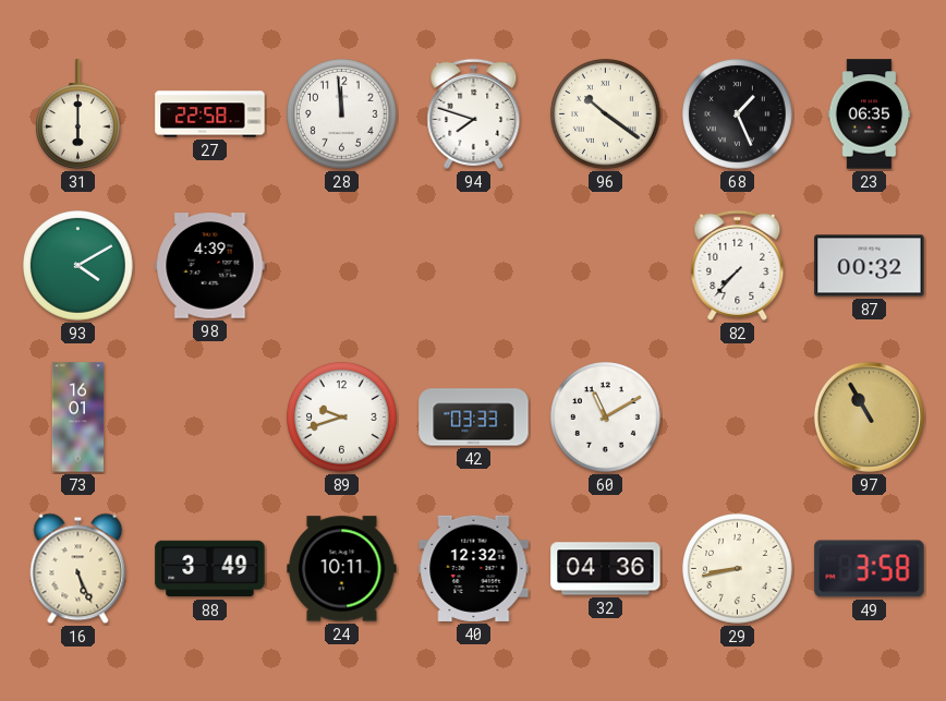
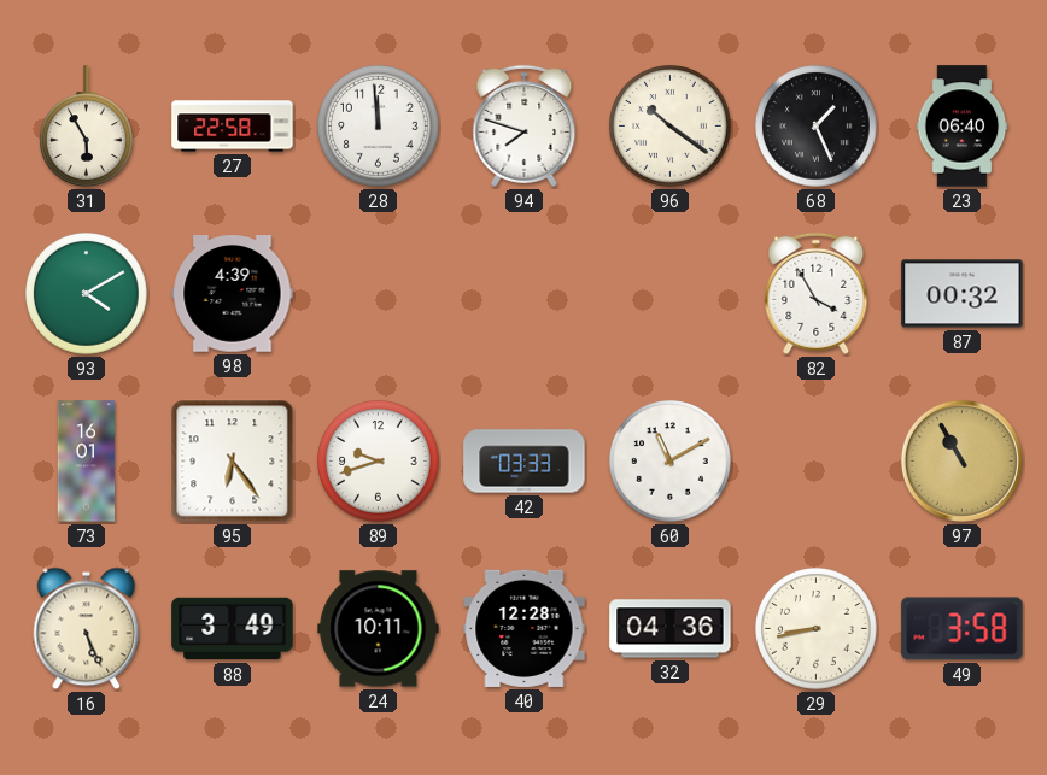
31: 6:00 -> 5:55 (87, 127)
23: 06:35 -> 06:40 (963, 127)
82: 7:37 -> 3:55 (817, 293)
95: none -> 6:24 (233, 462)
40: 12:32 -> 12:28 (525, 628)
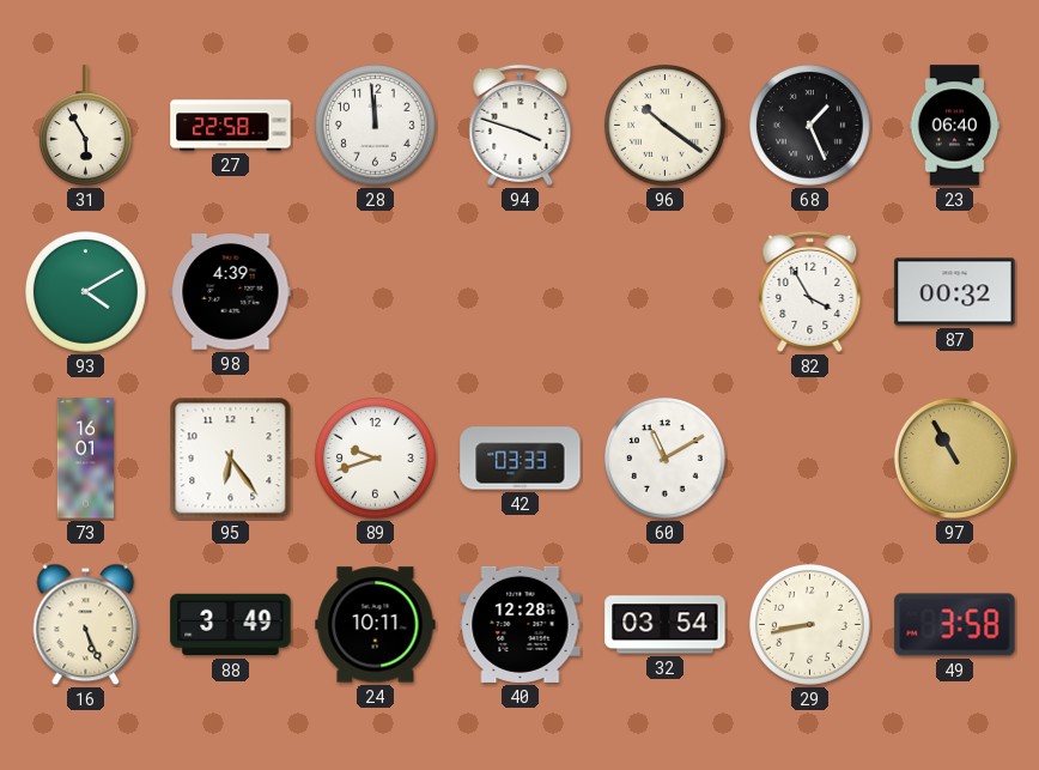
94: 7:48 -> 3:48 (521, 125)
32: 04:36 -> 03:54 (666, 625)
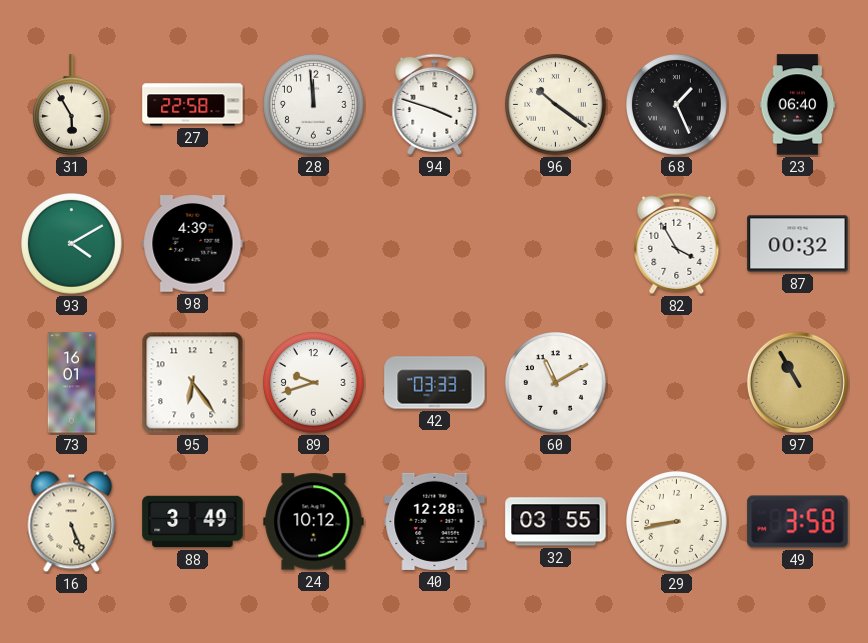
24: 10:11 -> 10:12 (314, 522)
32: 03:54 -> 03:55 (556, 522)
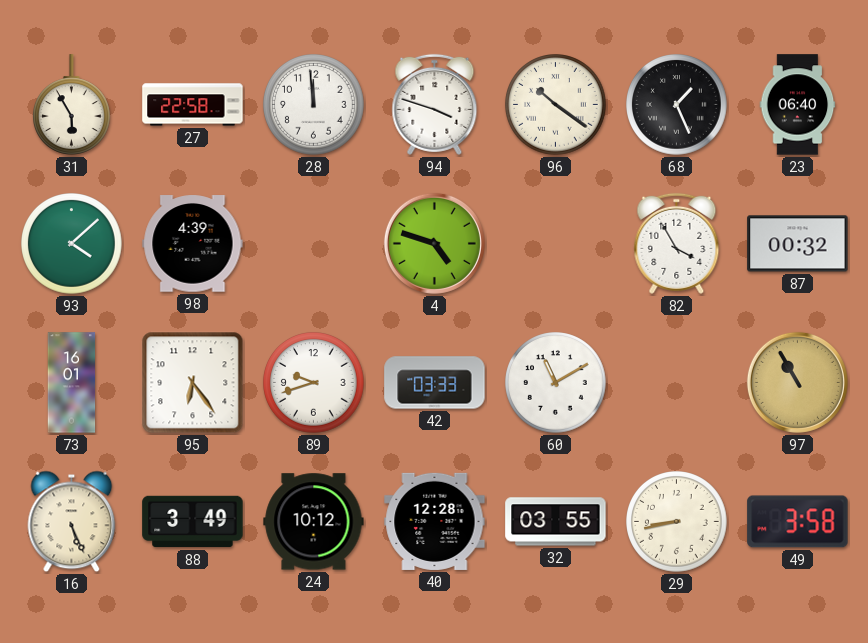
93: 4:10 -> 4:08 (72, 244)
4: none -> 4:48 (434, 243)
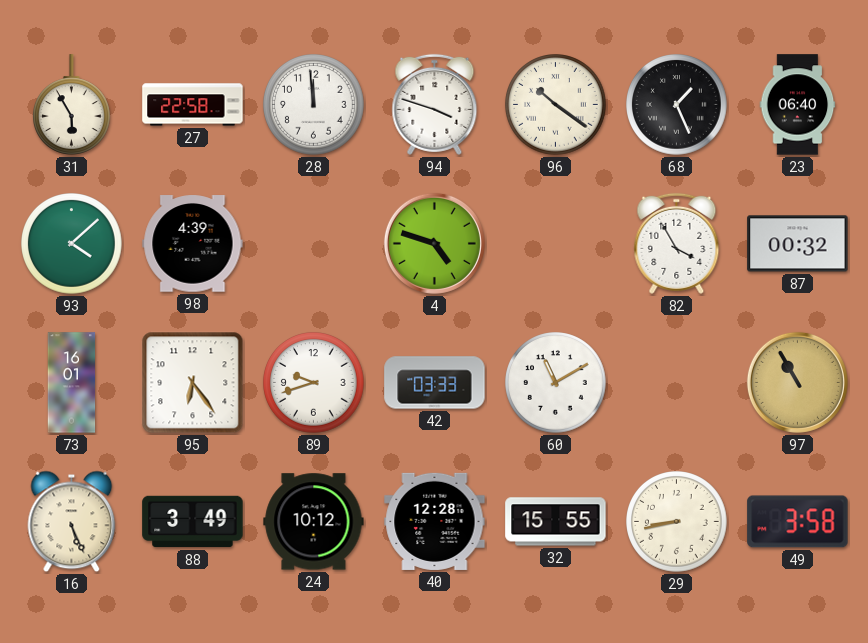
32: 03:55 -> 15:55 (556, 522)
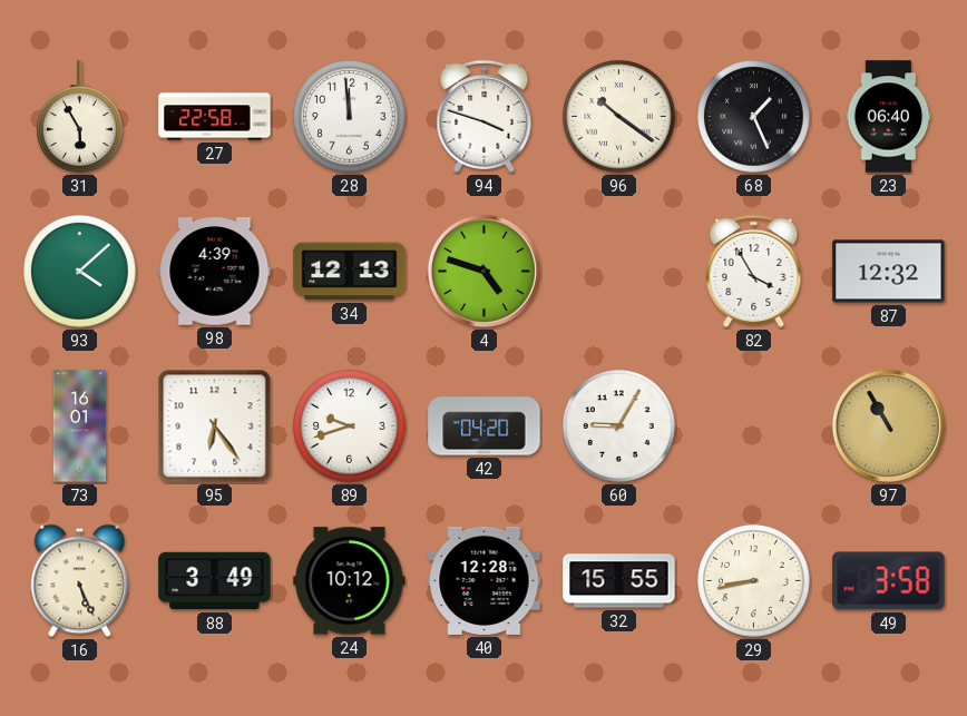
34: none -> 12:13 (350, 272)
87: 00:32 -> 12:32 (889, 272)
42: 03:33 -> 04:20 (485, 426)
60: 11:10 -> 9:05 (619, 426)
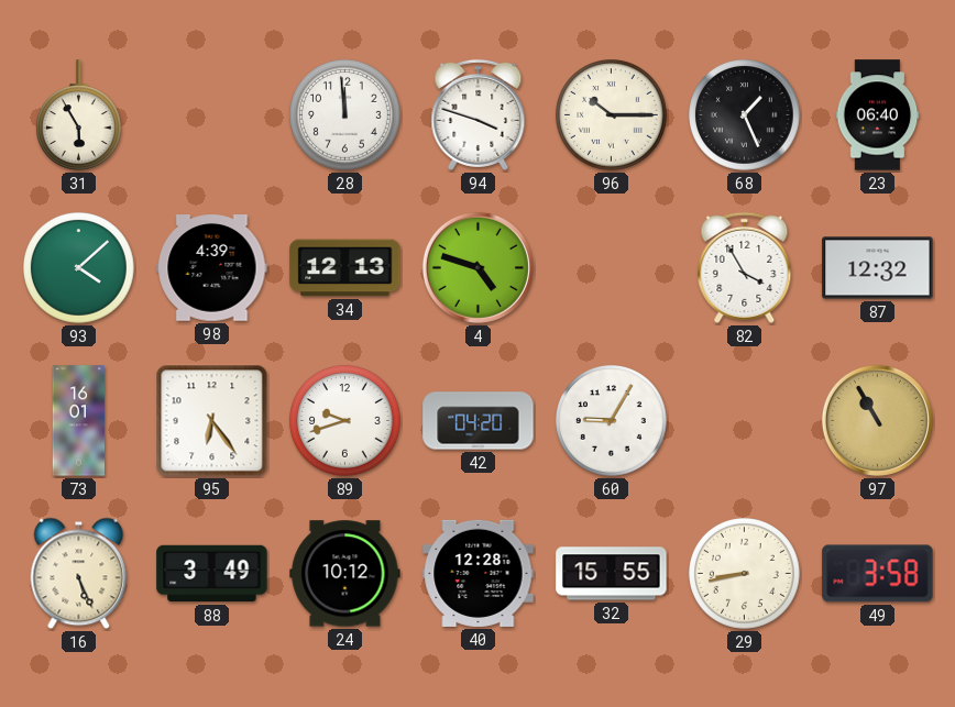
27: 22:58 -> none (215, 117)
96: 10:21 -> 10:15 (612, 115)
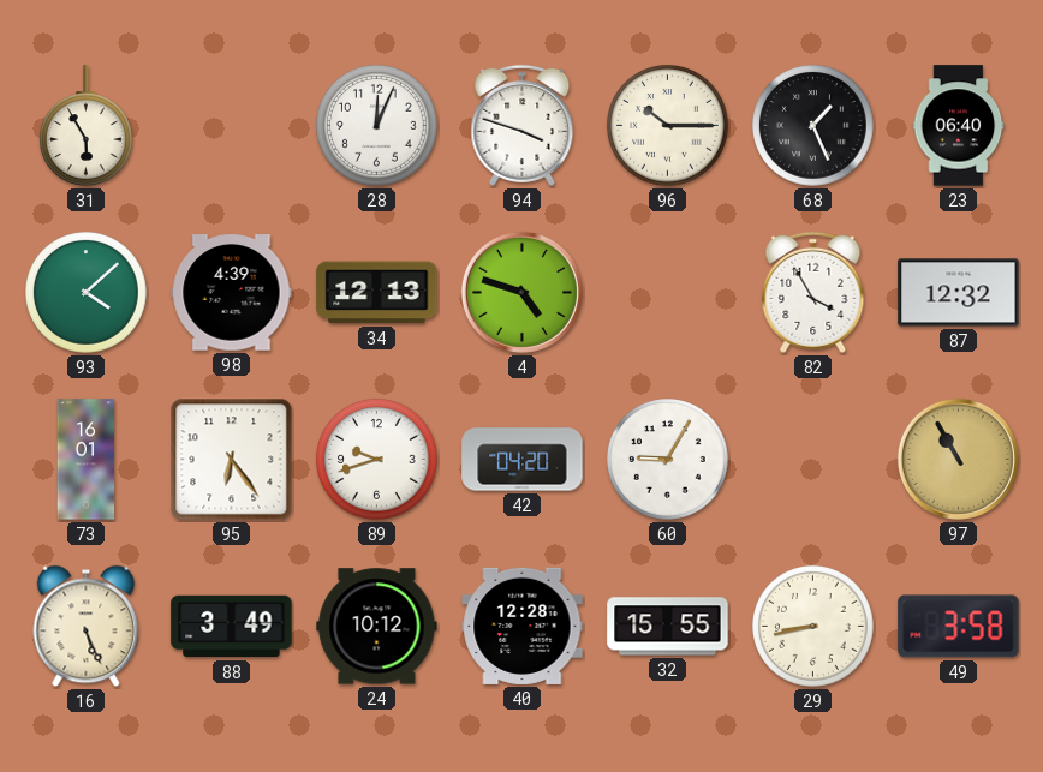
28: 11:59 -> 12:04 (377, 126)
